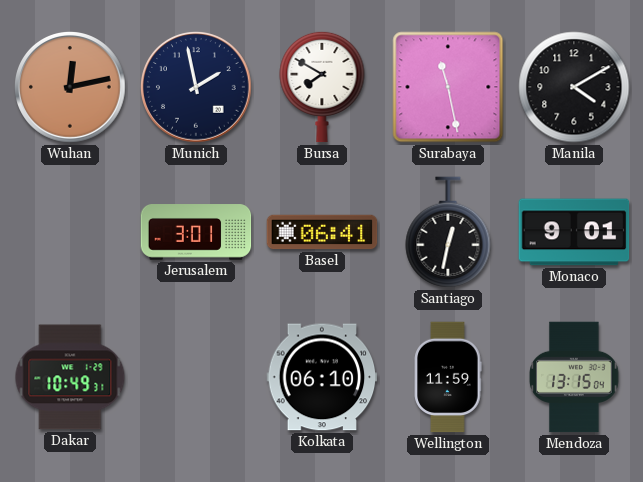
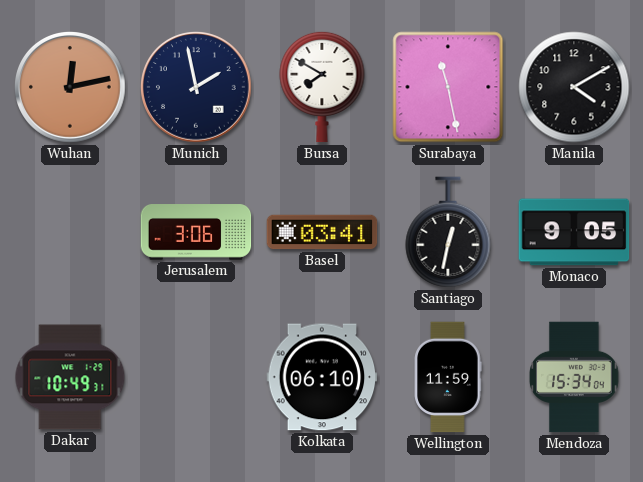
Jerusalem: 3:01 -> 3:06 (196, 232)
Basel: 06:41 -> 03:41 (322, 232)
Monaco: 9:01 -> 9:05 (574, 232)
Mendoza: 13:15 -> 15:34 (574, 377)
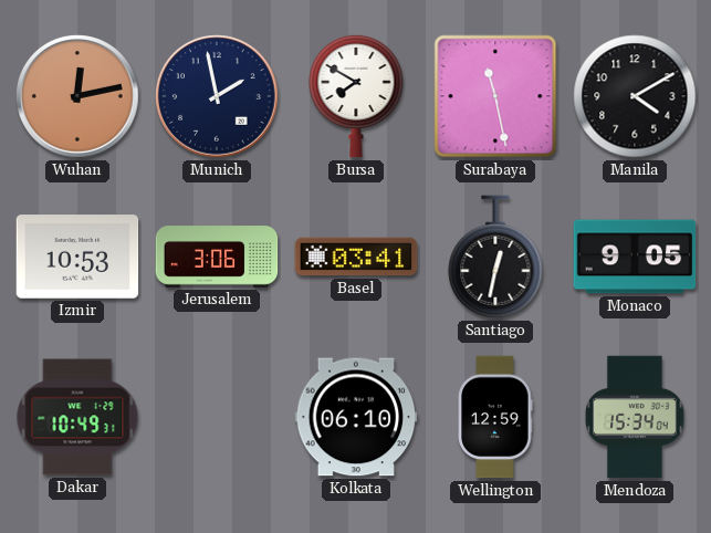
Izmir: none -> 10:53 (77, 257)
Wellington: 11:59 -> 12:59 (495, 417)
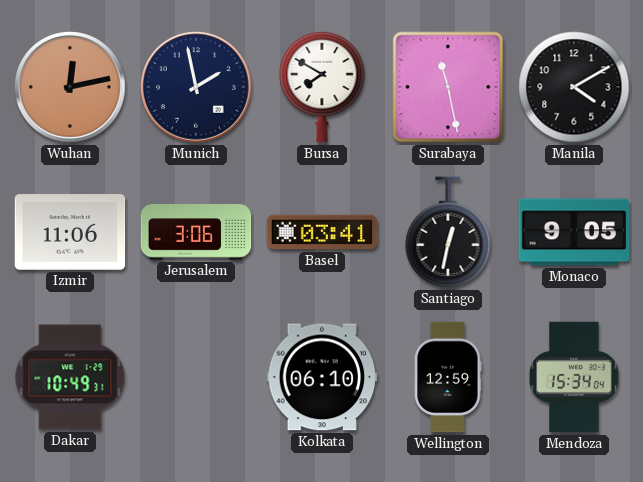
Izmir: 10:53 -> 11:06 (70, 232)
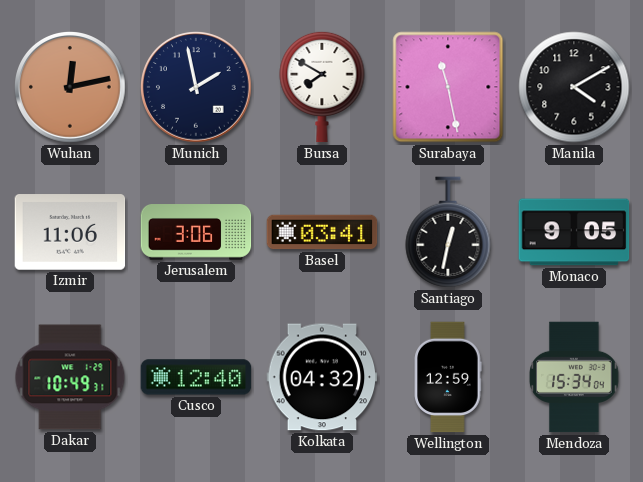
Cusco: none -> 12:40 (196, 377)
Kolkata: 06:10 -> 04:32 (322, 377)
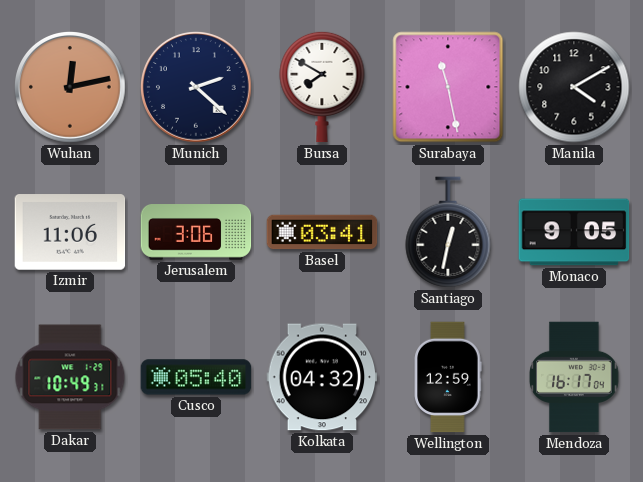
Munich: 1:58 -> 2:22 (197, 88)
Cusco: 12:40 -> 05:40 (196, 377)
Mendoza: 15:34 -> 16:17 (574, 377)
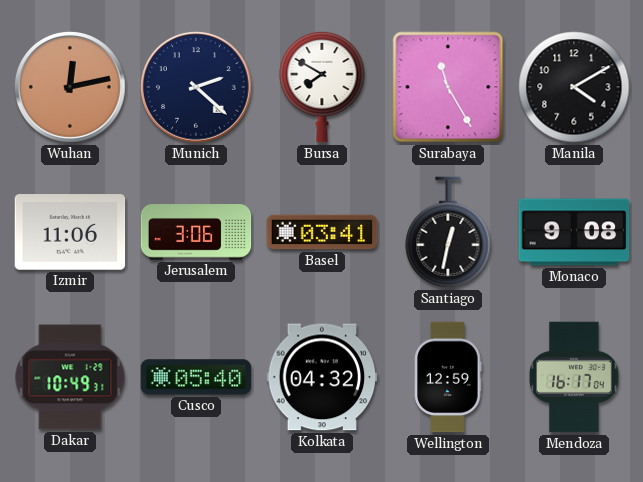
Surabaya: 11:28 -> 11:25 (448, 87)
Monaco: 9:05 -> 9:08 (574, 232)
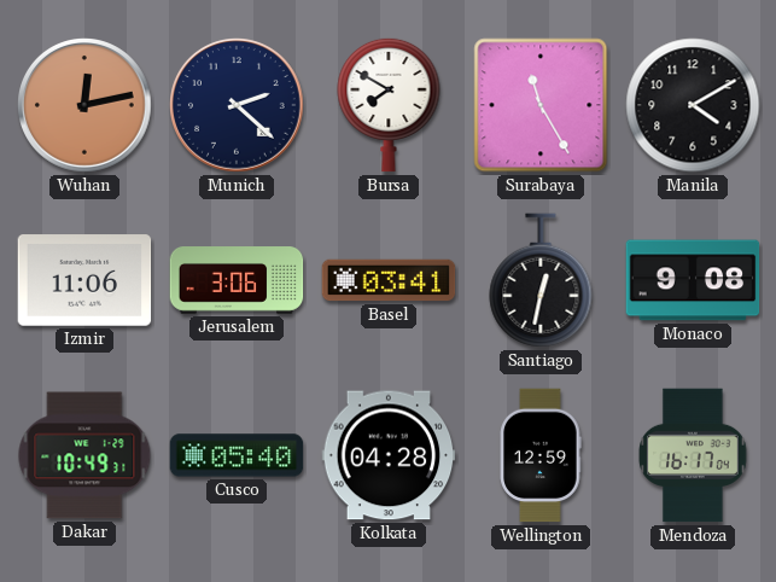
Kolkata: 04:32 -> 04:28 (389, 455)
